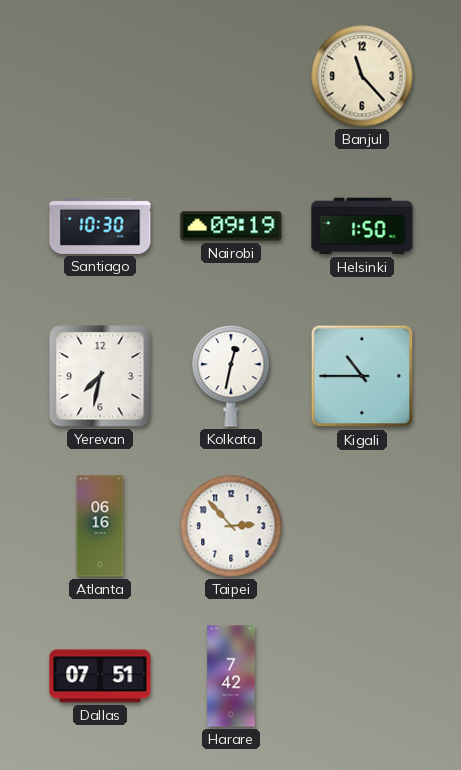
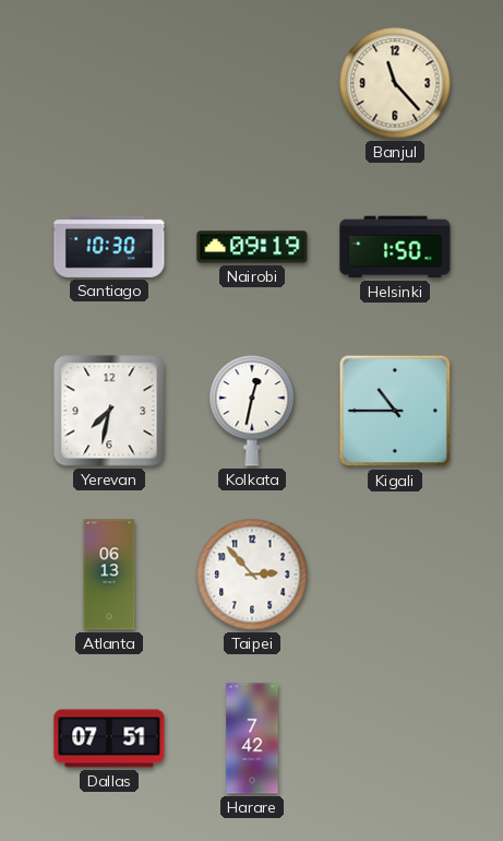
Atlanta: 06:16 -> 06:13 (109, 575)
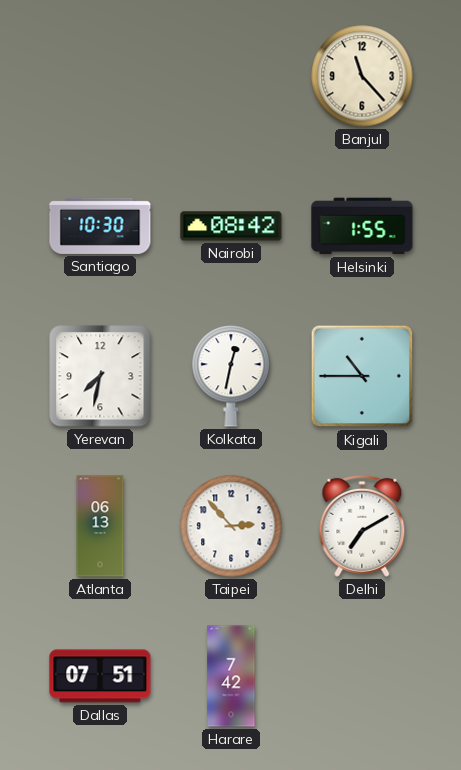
Nairobi: 09:19 -> 08:42 (231, 226)
Helsinki: 1:50 -> 1:55 (362, 226)
Delhi: none -> 7:10 (362, 526)
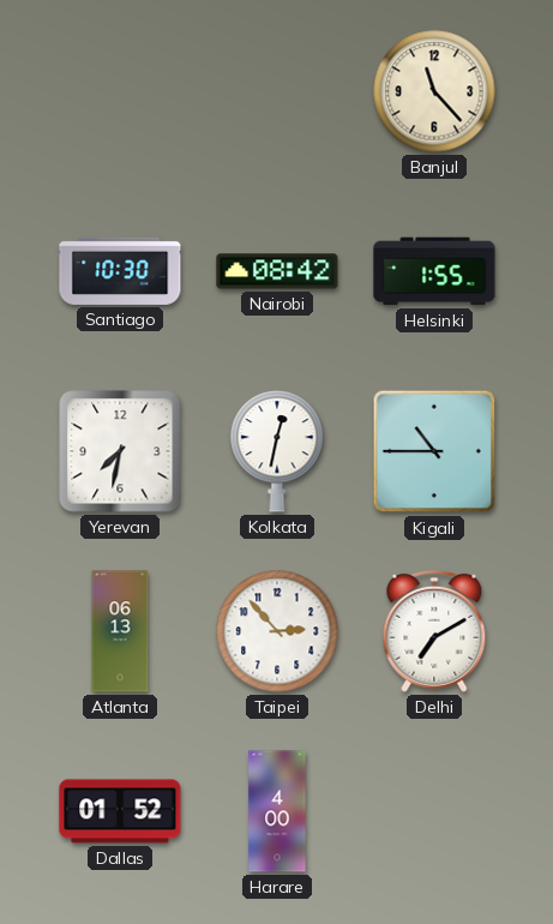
Dallas: 07:51 -> 01:52 (120, 811)
Harare: 7:42 -> 4:00 (277, 811)
